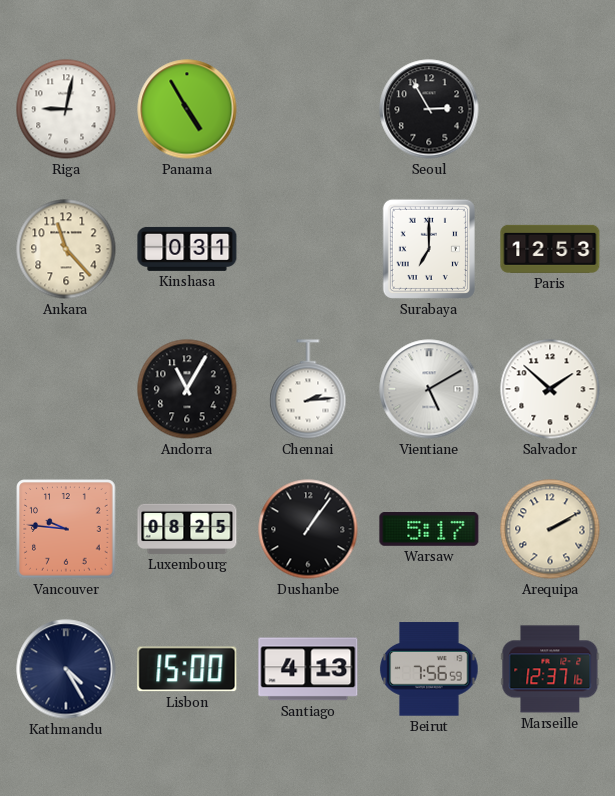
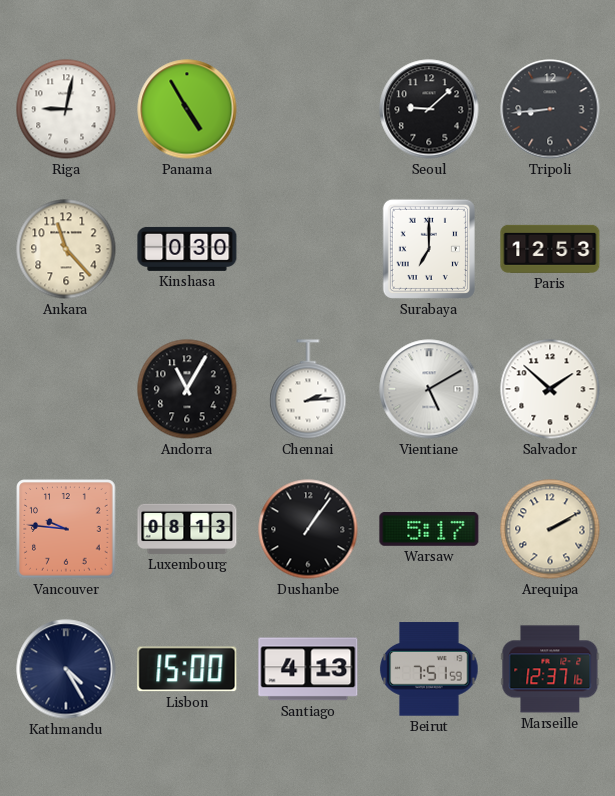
Seoul: 2:55 -> 9:08 (429, 109)
Tripoli: none -> 8:44 (550, 109)
Kinshasa: 0:31 -> 0:30 (187, 249)
Luxembourg: 08:25 -> 08:13 (187, 529)
Beirut: 7:56 -> 7:51 (429, 669)
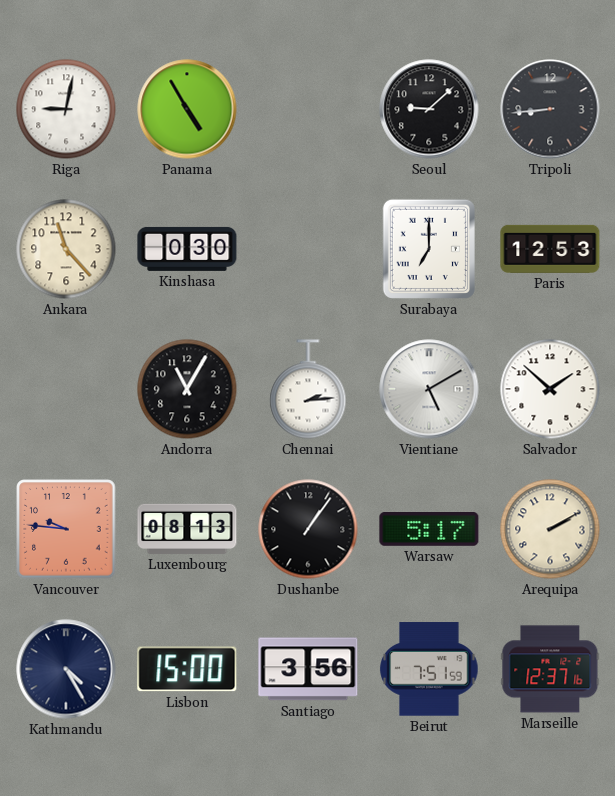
Santiago: 4:13 -> 3:56 (308, 669)
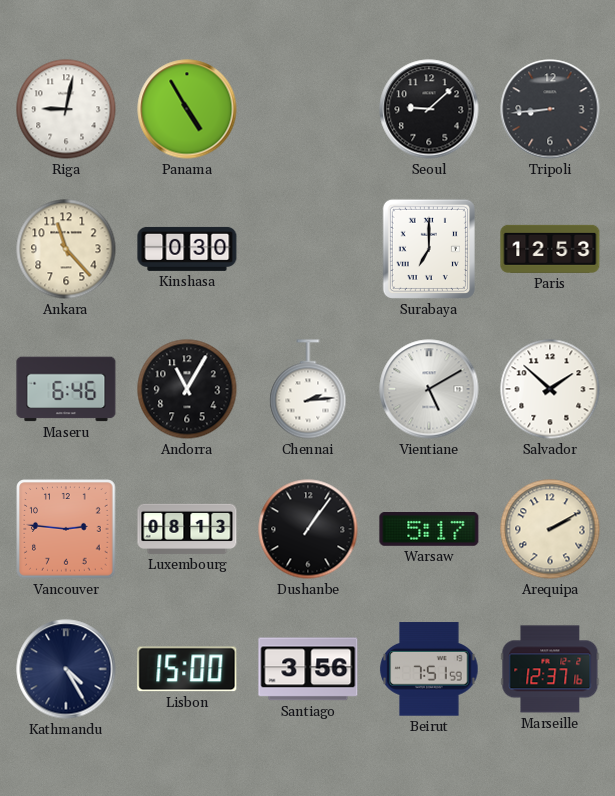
Maseru: none -> 6:46 (66, 389)
Vancouver: 9:46 -> 2:46 (66, 529)
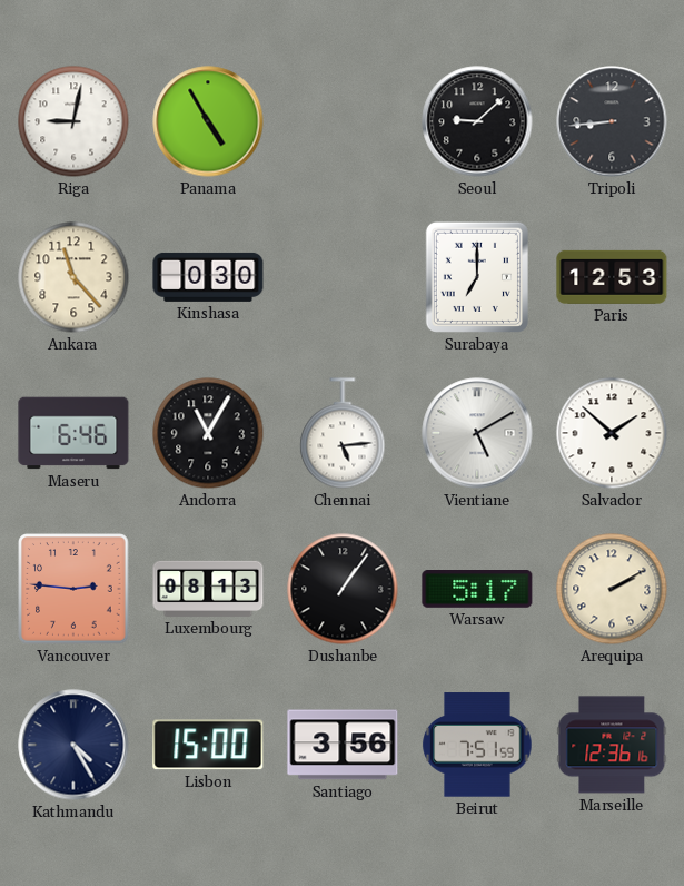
Chennai: 2:14 -> 5:14 (343, 433)
Marseille: 12:37 -> 12:36 (612, 745)
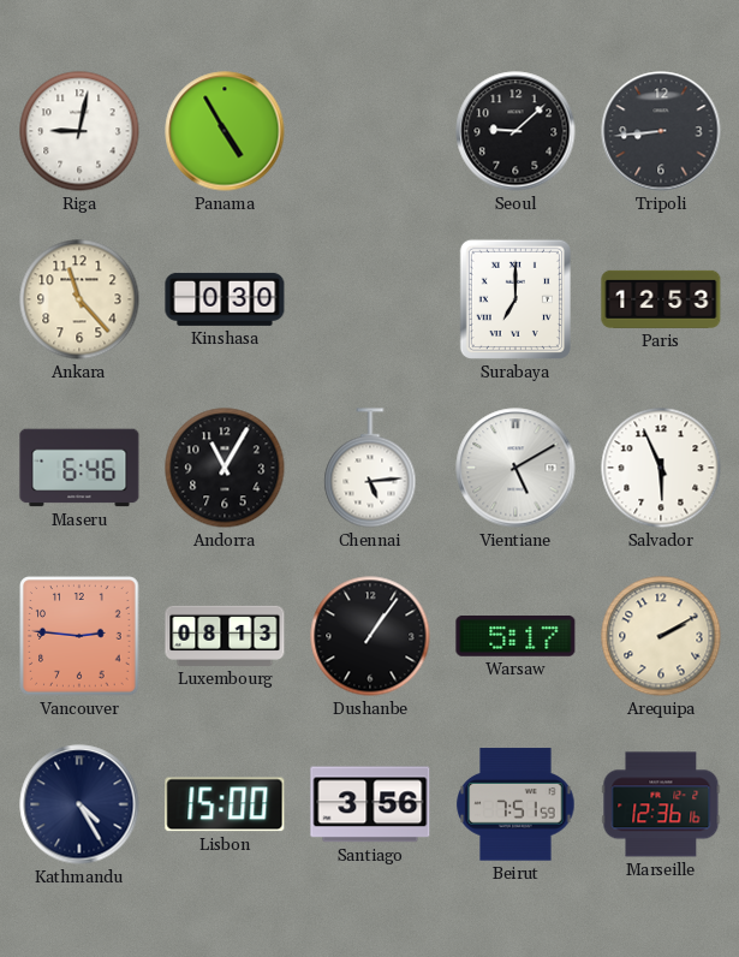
Salvador: 1:52 -> 5:56 (661, 468)
